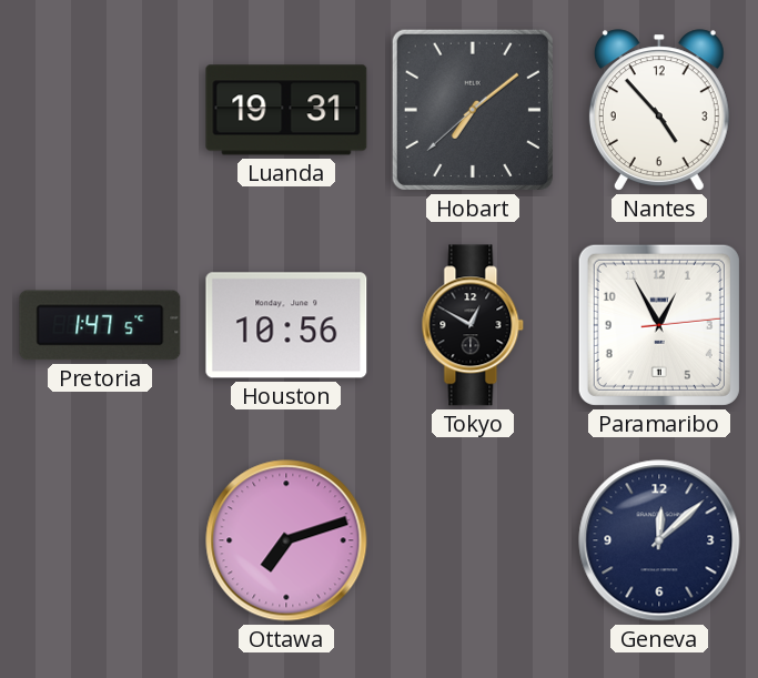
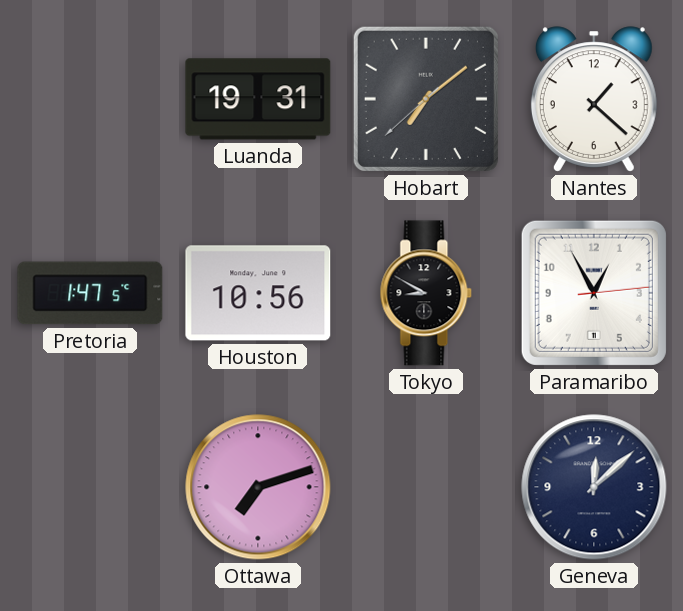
Nantes: 4:53 -> 1:22 (594, 99)
Tokyo: 12:50 -> 8:50 (426, 293)
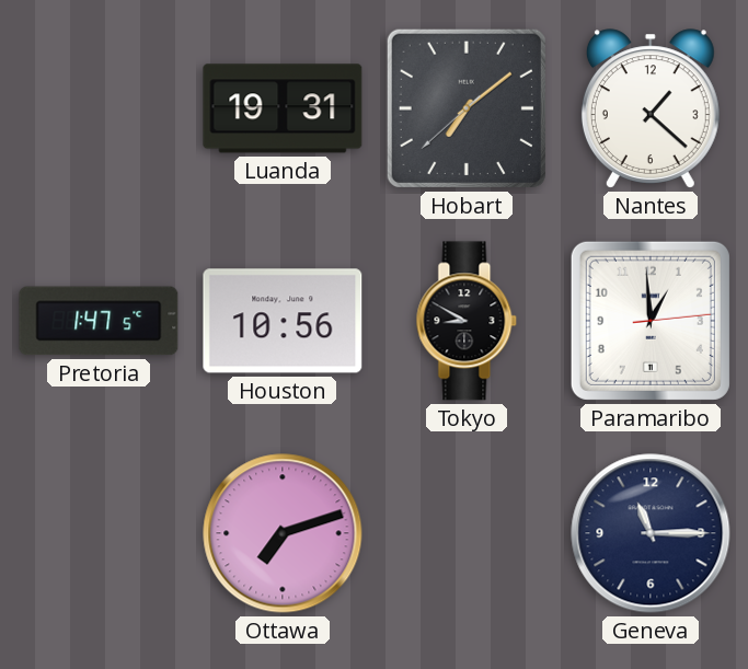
Paramaribo: 12:55 -> 12:59 (651, 321)
Geneva: 12:08 -> 11:15 (651, 533)
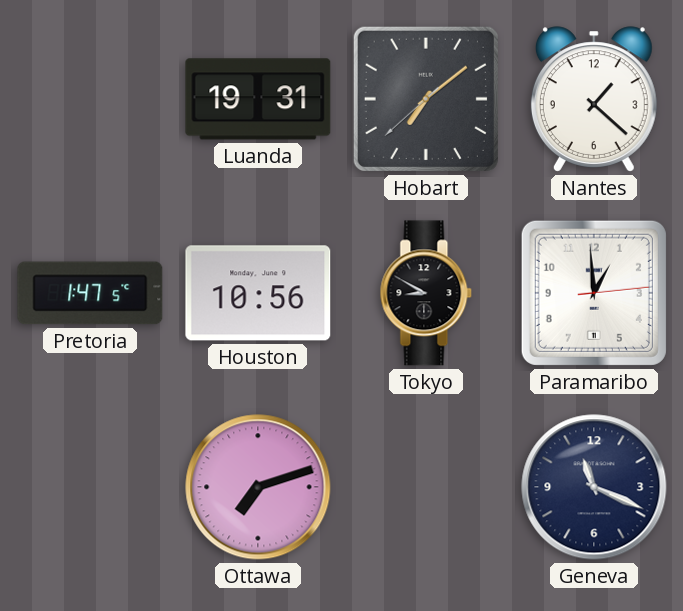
Geneva: 11:15 -> 11:19 (594, 487)
